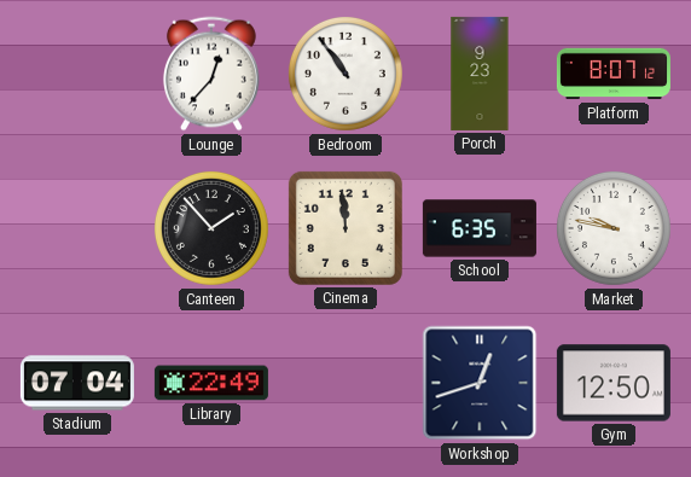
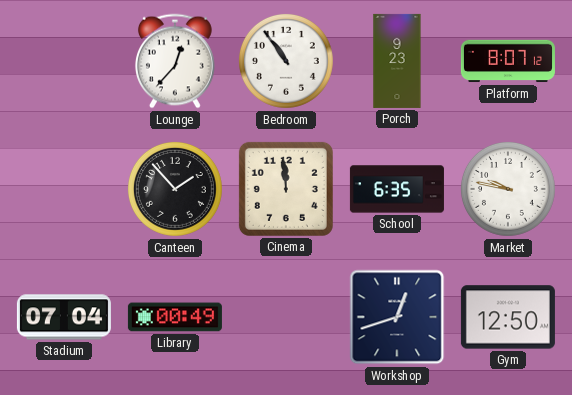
Library: 22:49 -> 00:49 (175, 317)
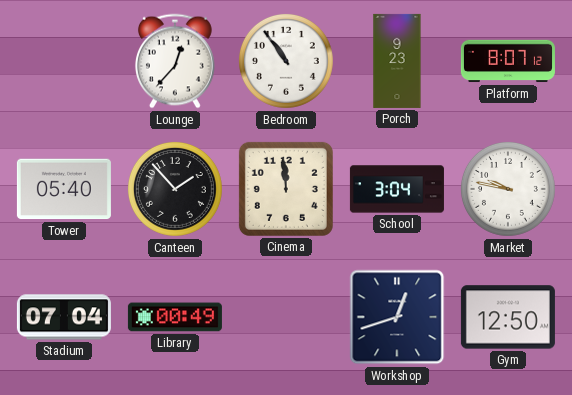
Tower: none -> 05:40 (64, 189)
School: 6:35 -> 3:04 (397, 189)
